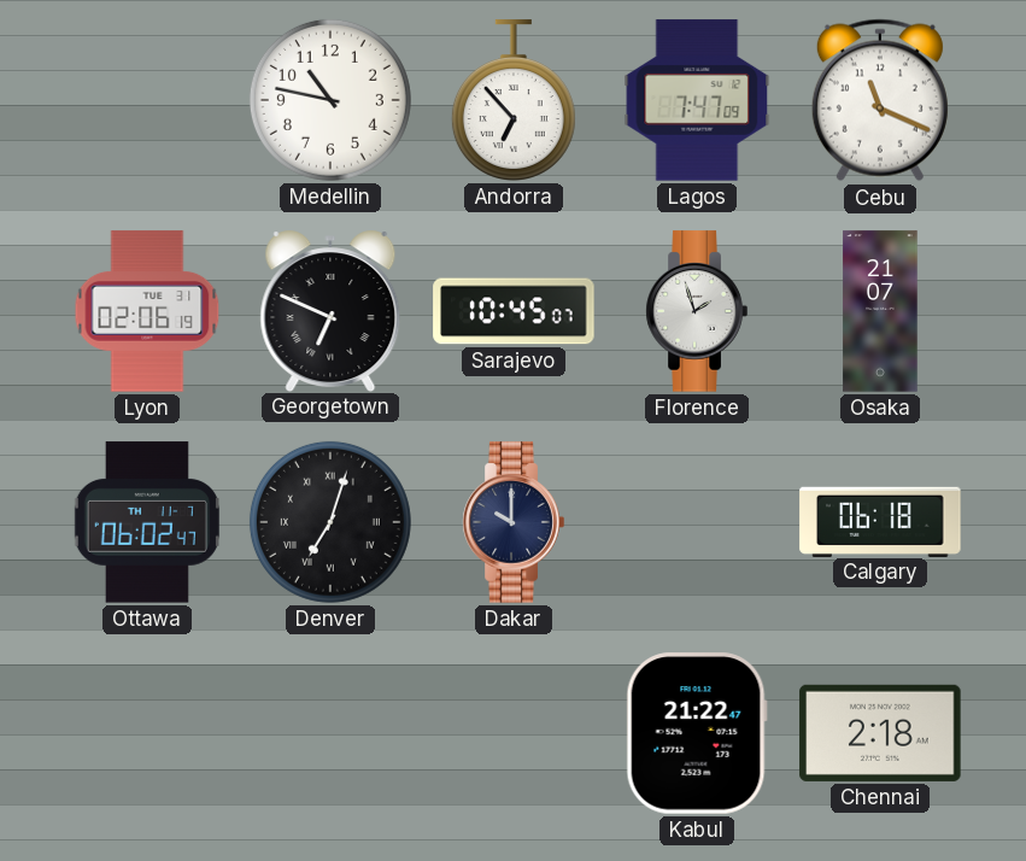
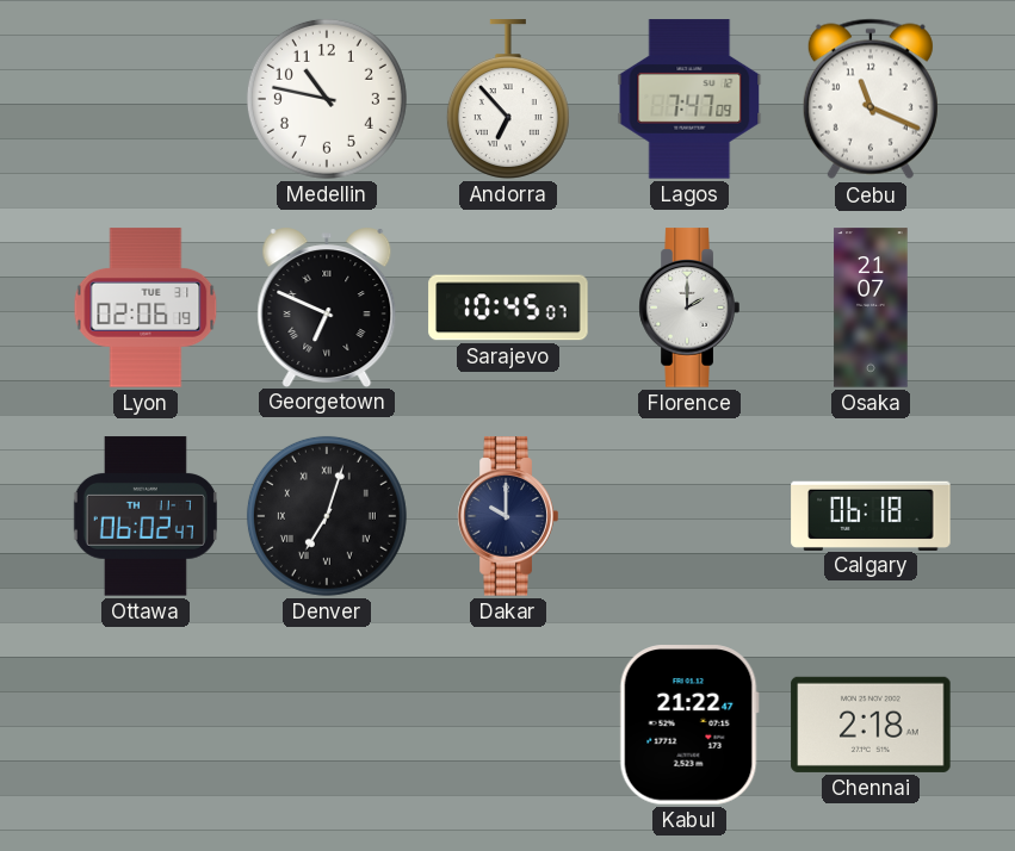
Florence: 1:57 -> 2:00 (689, 308)
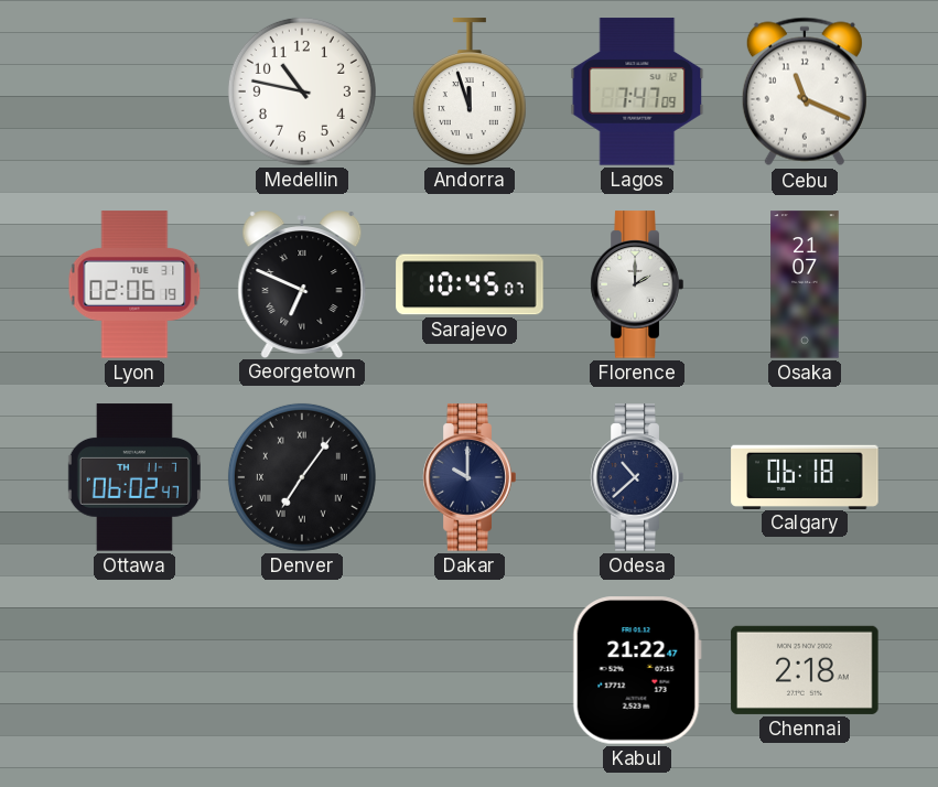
Andorra: 6:53 -> 11:57 (470, 91)
Denver: 7:03 -> 7:06 (302, 477)
Odesa: none -> 10:38 (637, 477)
